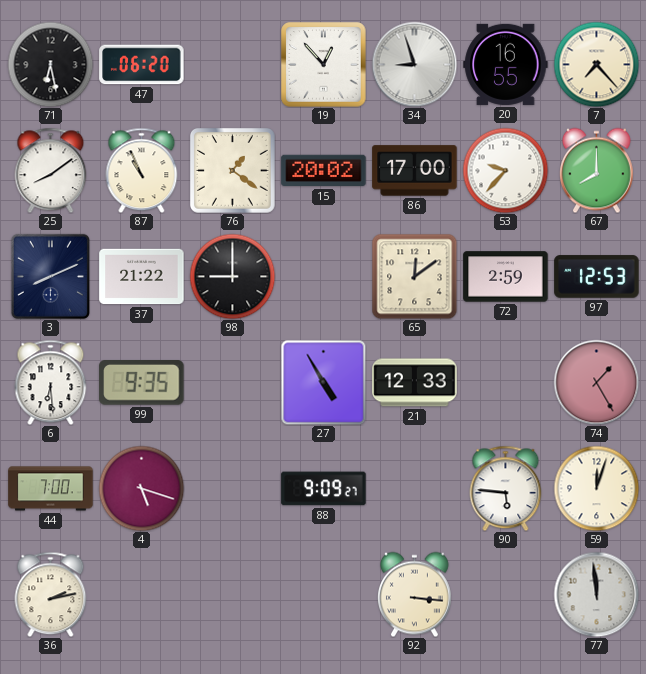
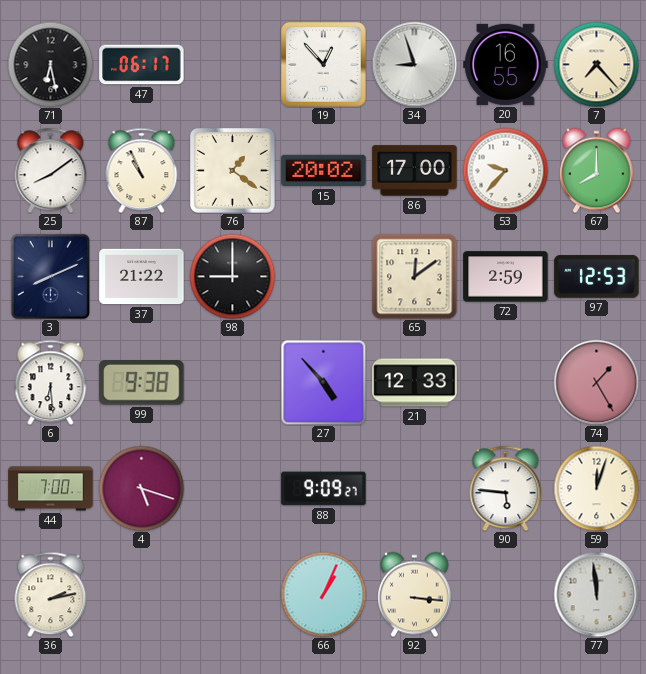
47: 06:20 -> 06:17 (142, 65)
99: 9:35 -> 9:38 (142, 383)
27: 4:55 -> 4:53 (323, 382)
66: none -> 1:04 (323, 594)
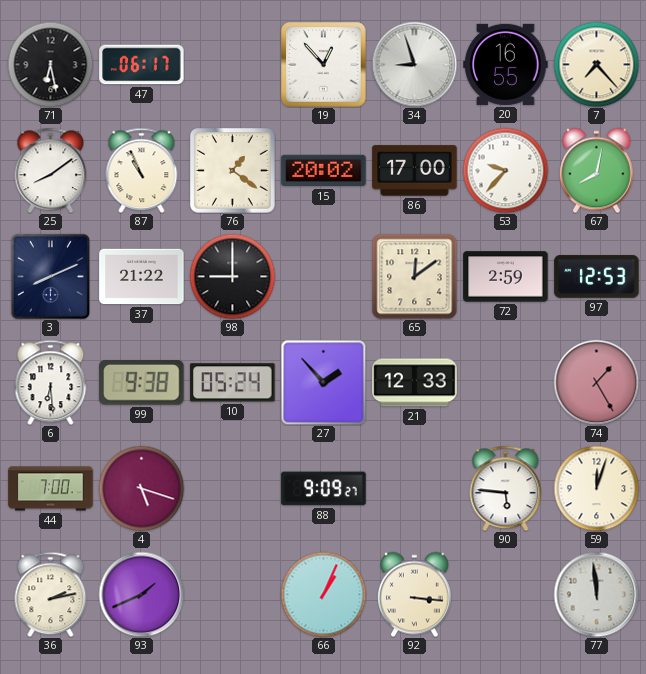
67: 8:00 -> 8:02 (597, 170)
10: none -> 05:24 (233, 383)
27: 4:53 -> 1:53 (323, 382)
93: none -> 1:41 (141, 594)
